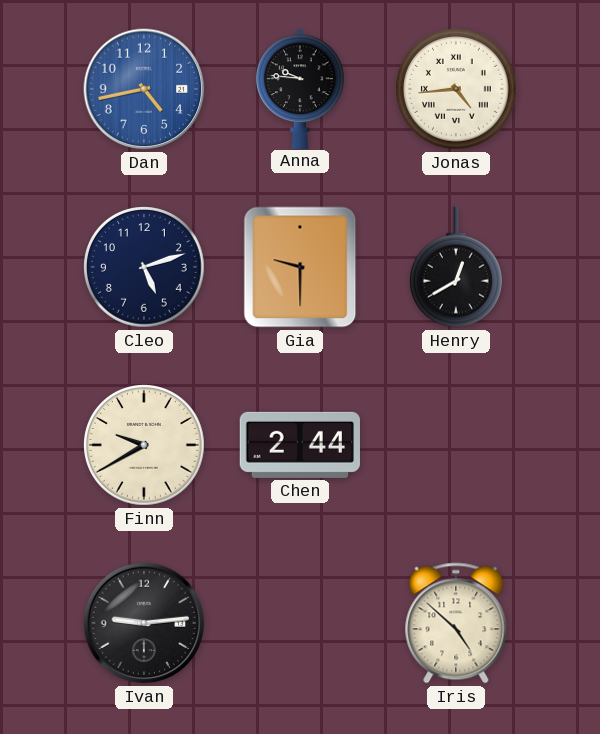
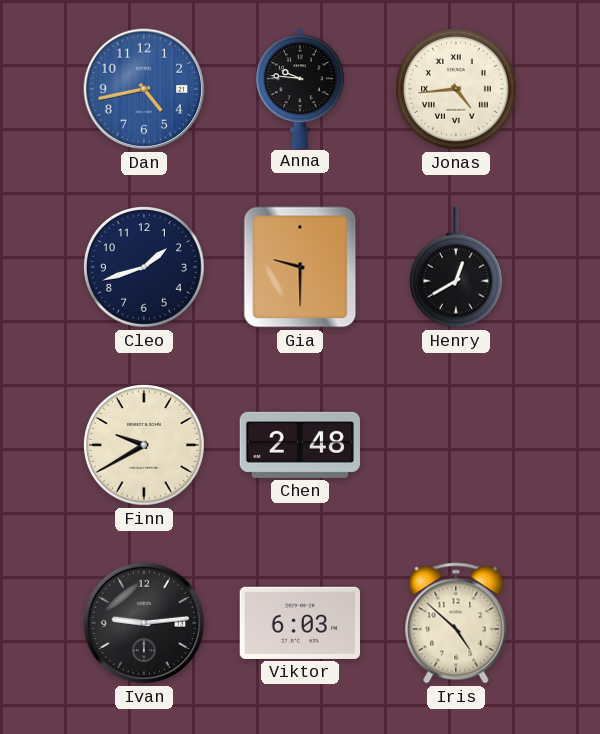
Cleo: 5:12 -> 1:42 (145, 268)
Chen: 2:44 -> 2:48 (299, 445)
Viktor: none -> 6:03 (299, 623)
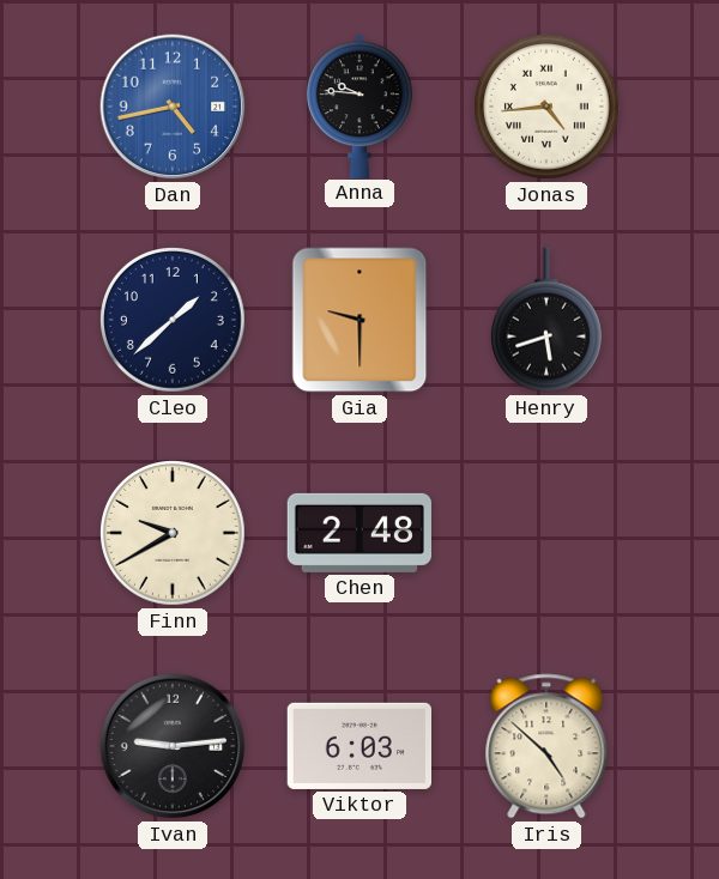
Cleo: 1:42 -> 1:38 (174, 321)
Henry: 12:40 -> 5:42 (546, 320)
